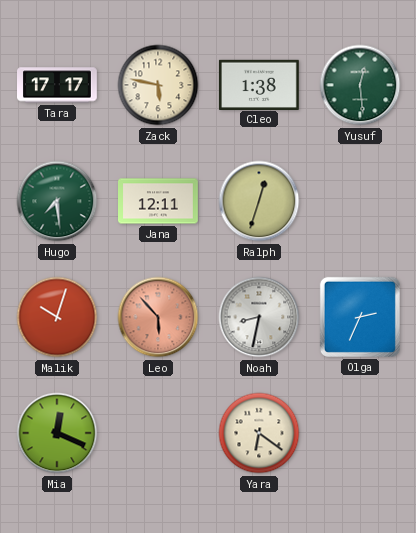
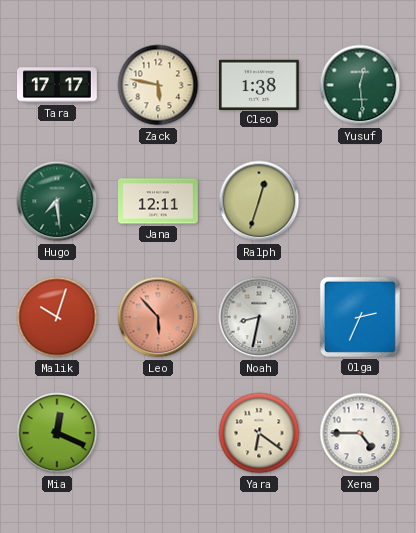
Xena: none -> 4:45 (360, 433)
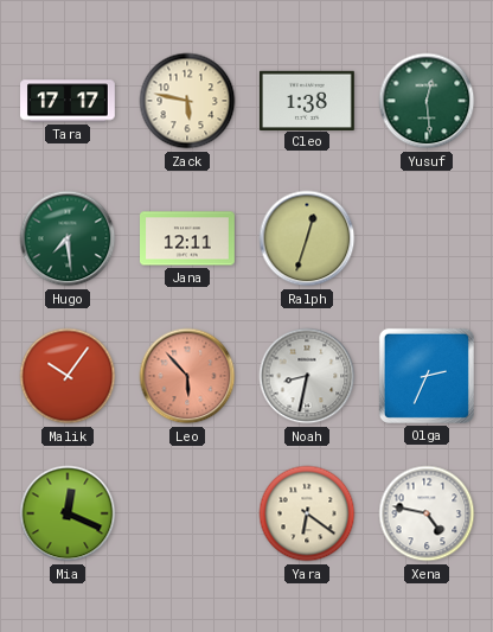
Malik: 10:03 -> 10:06 (68, 376)
Xena: 4:45 -> 4:47 (427, 513)
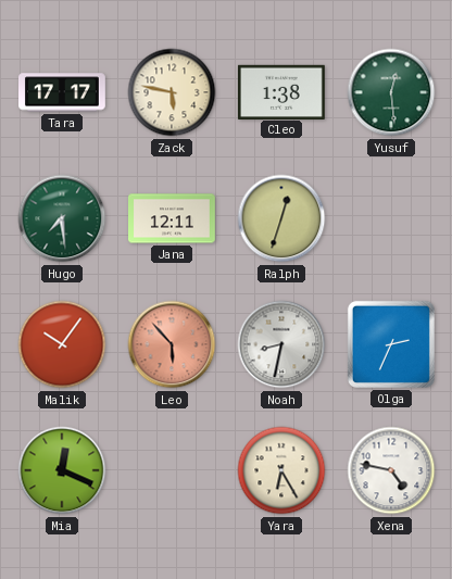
Yara: 6:21 -> 6:25 (281, 470)
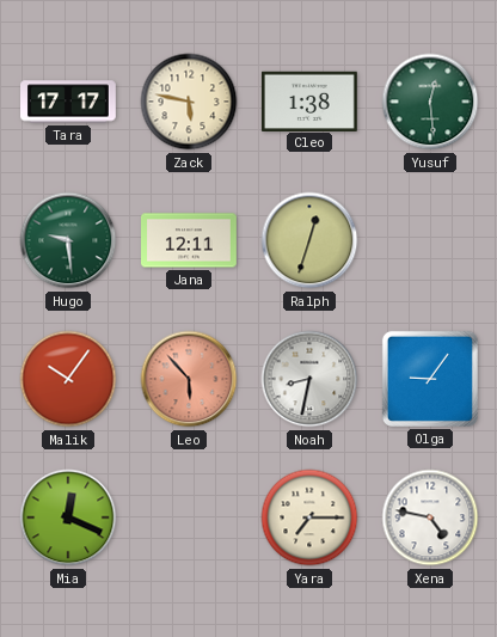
Hugo: 7:29 -> 9:29 (68, 240)
Olga: 2:34 -> 9:06 (430, 379)
Yara: 6:25 -> 7:15 (309, 517)
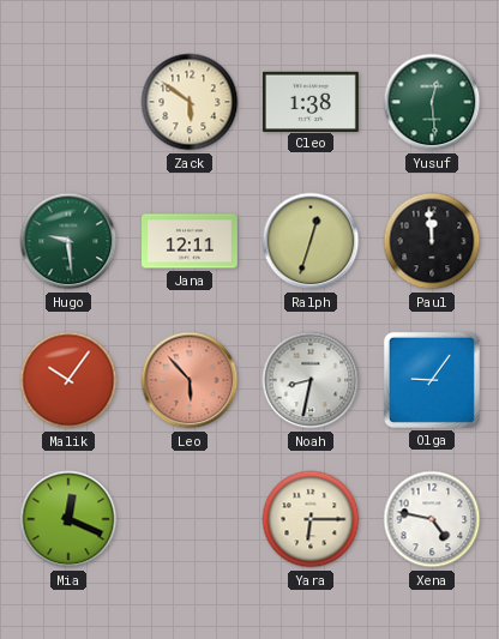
Tara: 17:17 -> none (69, 102)
Zack: 5:47 -> 5:51 (190, 102)
Paul: none -> 11:59 (432, 241)
Yara: 7:15 -> 6:15 (311, 519)
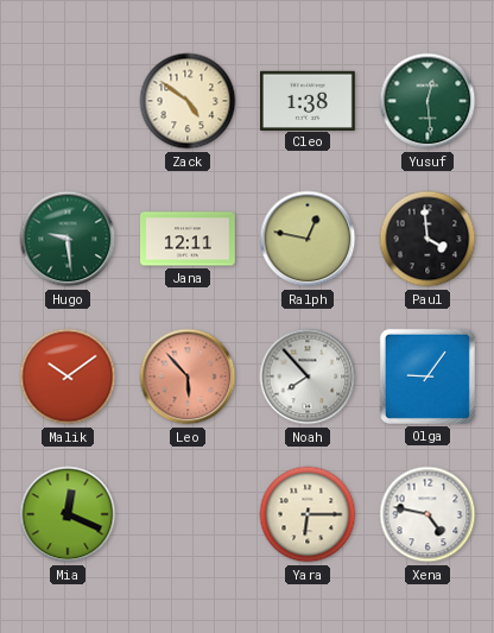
Zack: 5:51 -> 4:51 (188, 101)
Ralph: 12:33 -> 12:47 (308, 239)
Paul: 11:59 -> 3:59 (427, 239)
Malik: 10:06 -> 10:09 (68, 376)
Noah: 8:32 -> 7:53 (308, 376)
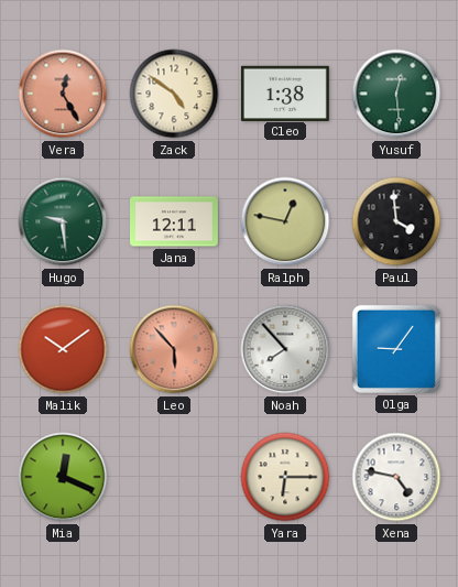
Vera: none -> 12:25 (63, 94)
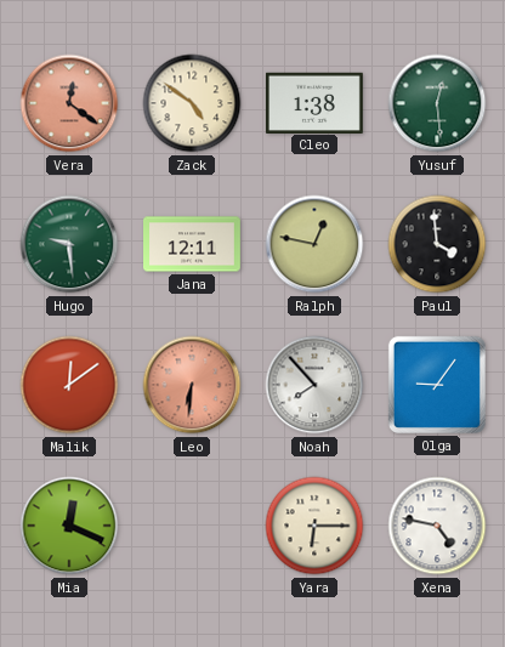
Vera: 12:25 -> 12:21 (69, 103)
Malik: 10:09 -> 12:09 (69, 385)
Leo: 5:53 -> 6:31 (192, 385)
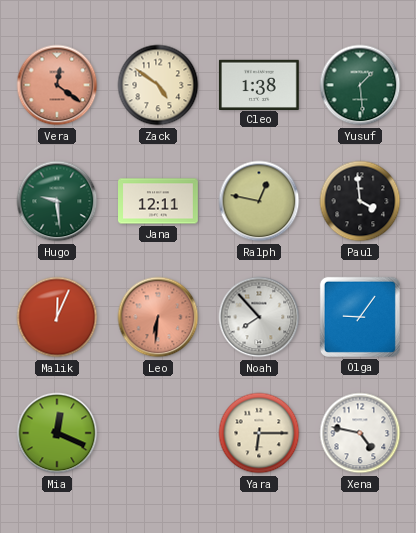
Yusuf: 12:29 -> 1:29 (360, 85)
Malik: 12:09 -> 12:04 (57, 317)
